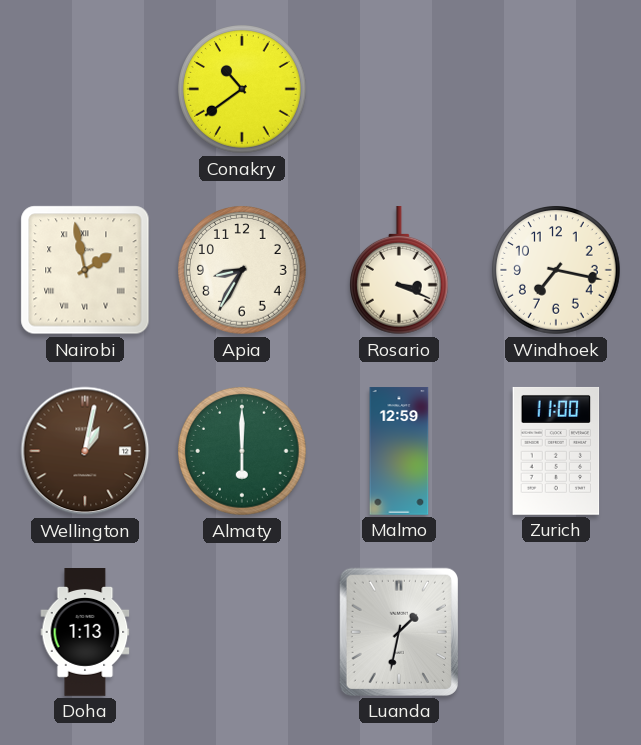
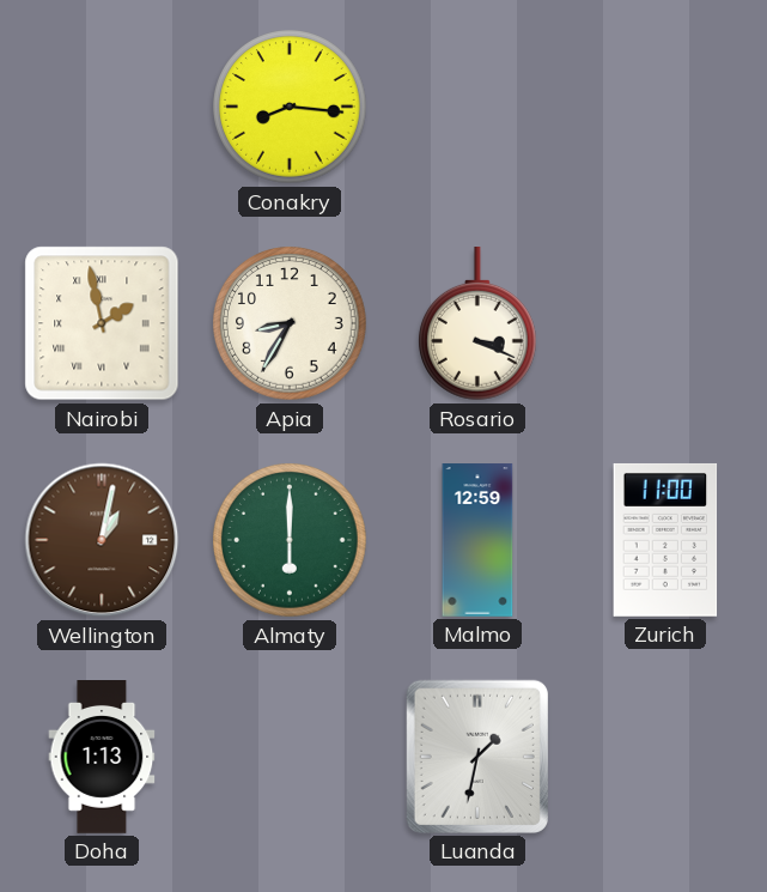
Conakry: 10:39 -> 8:16 (291, 108)
Windhoek: 7:17 -> none (557, 271)
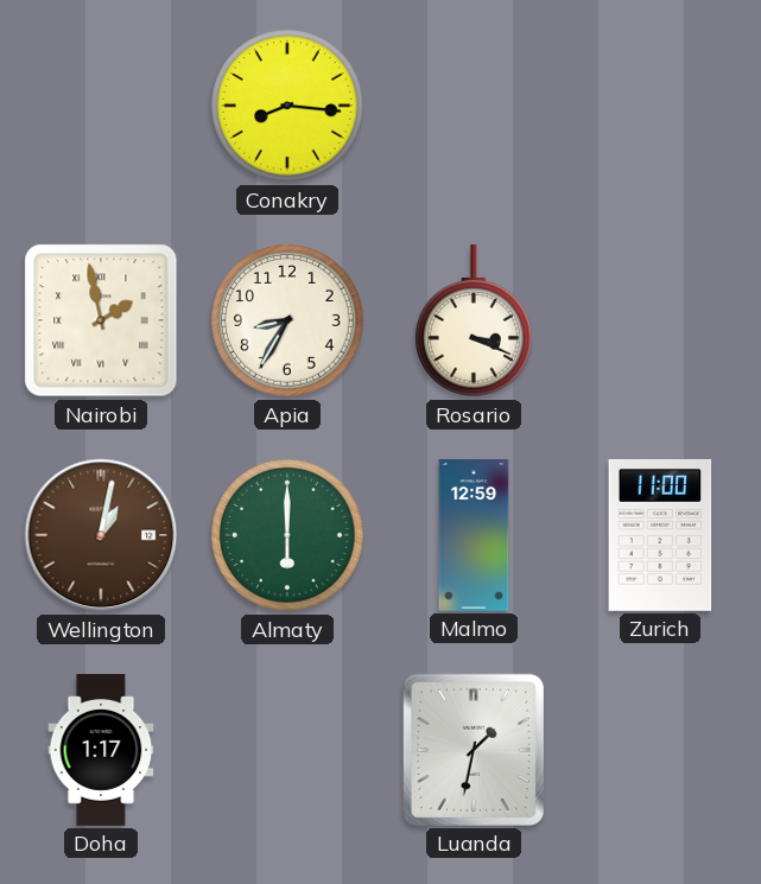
Doha: 1:13 -> 1:17 (101, 750)
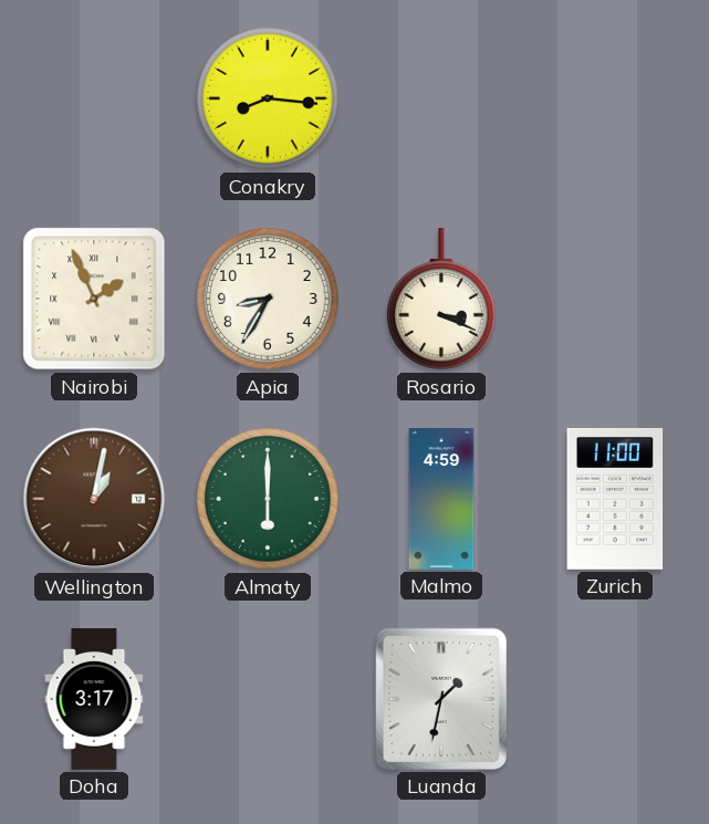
Nairobi: 1:58 -> 1:56 (94, 299)
Malmo: 12:59 -> 4:59 (441, 499)
Doha: 1:17 -> 3:17 (94, 699)
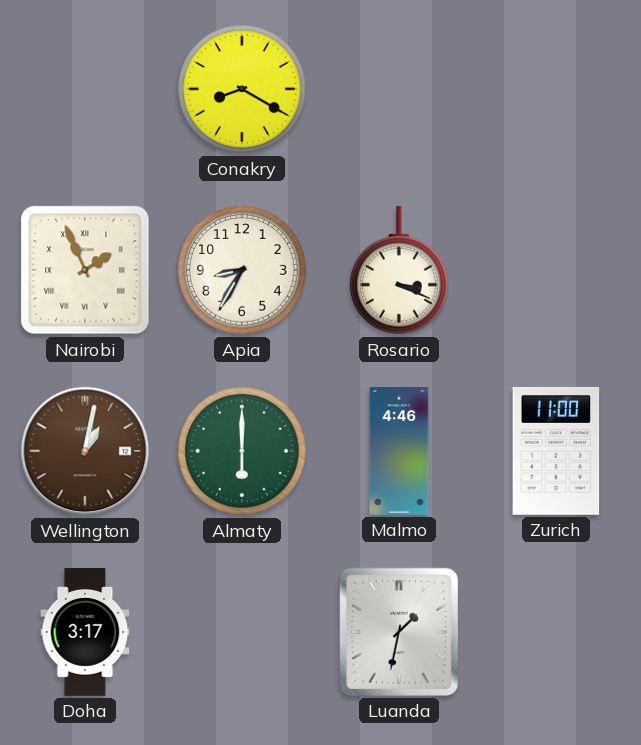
Conakry: 8:16 -> 8:20 (243, 90)
Malmo: 4:59 -> 4:46 (399, 451)
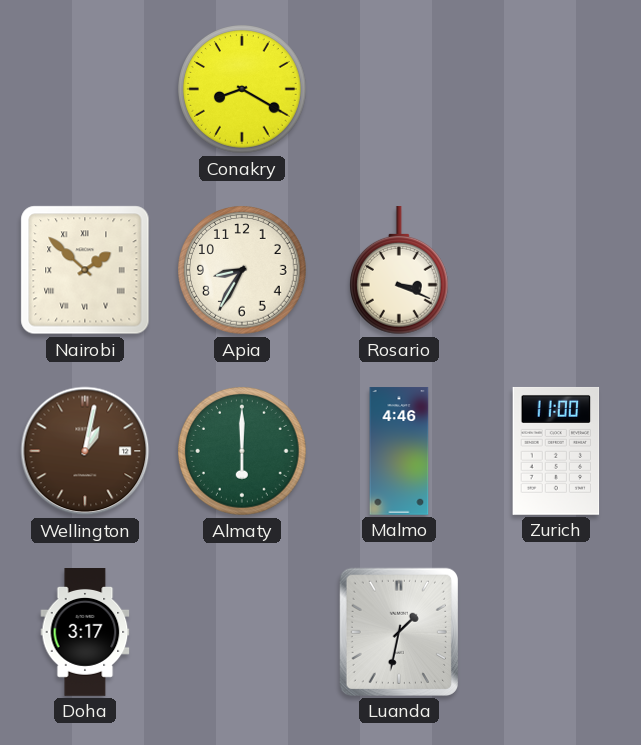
Nairobi: 1:56 -> 1:52 (85, 270)
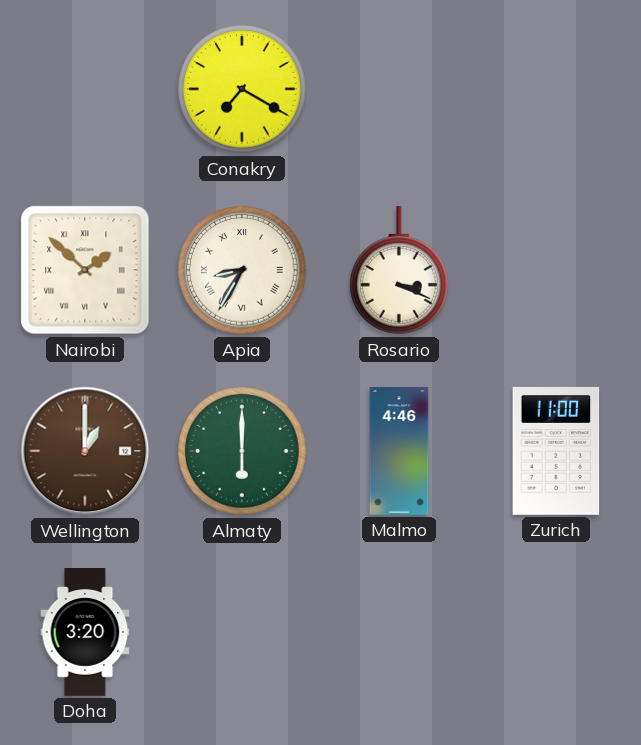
Conakry: 8:20 -> 7:20 (243, 90)
Apia numerals: Arabic -> Roman (243, 271)
Wellington: 1:02 -> 1:00 (85, 451)
Doha: 3:17 -> 3:20 (85, 632)
Luanda: 1:32 -> none (399, 632)
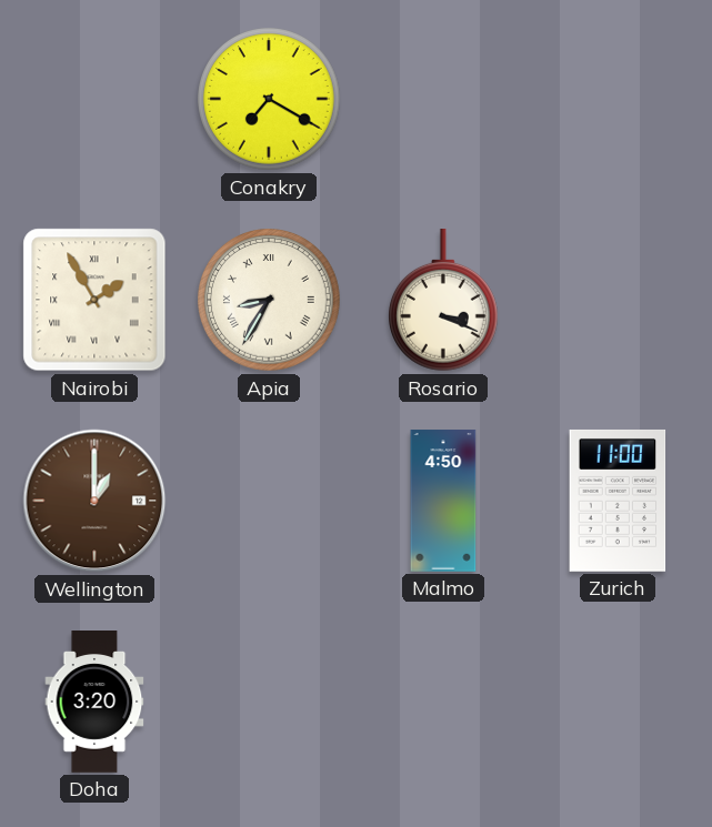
Nairobi: 1:52 -> 1:55 (94, 300)
Almaty: 6:00 -> none (243, 452)
Malmo: 4:46 -> 4:50 (443, 501)
